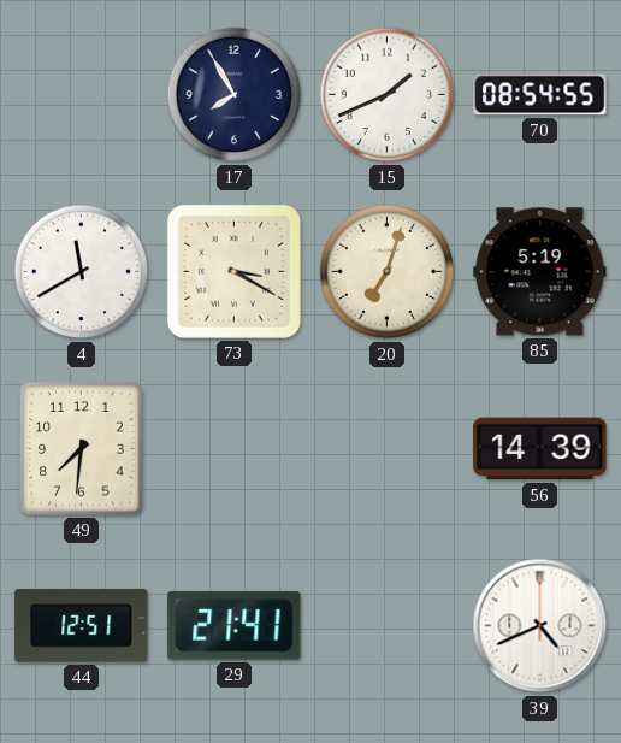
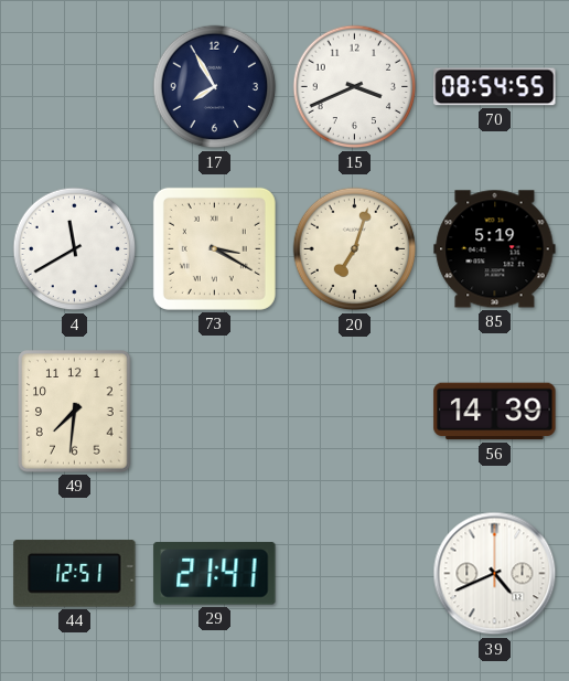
15: 1:41 -> 3:41 (355, 87)
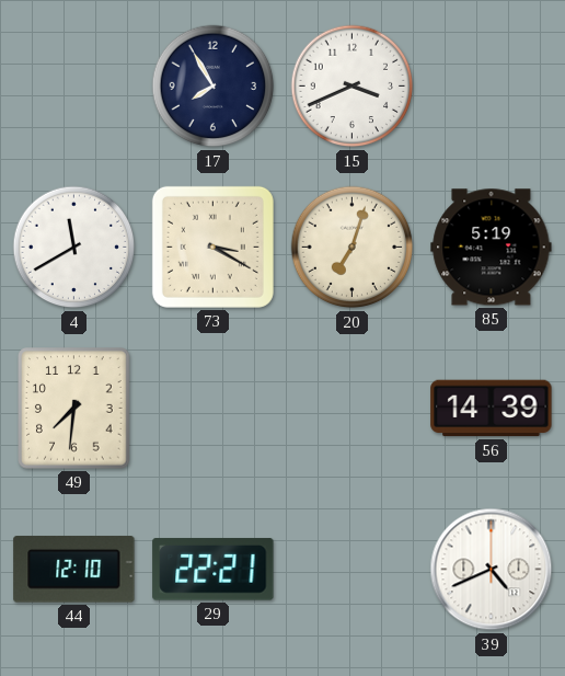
70: 08:54 -> none (495, 87)
44: 12:51 -> 12:10 (74, 570)
29: 21:41 -> 22:21 (214, 570)
